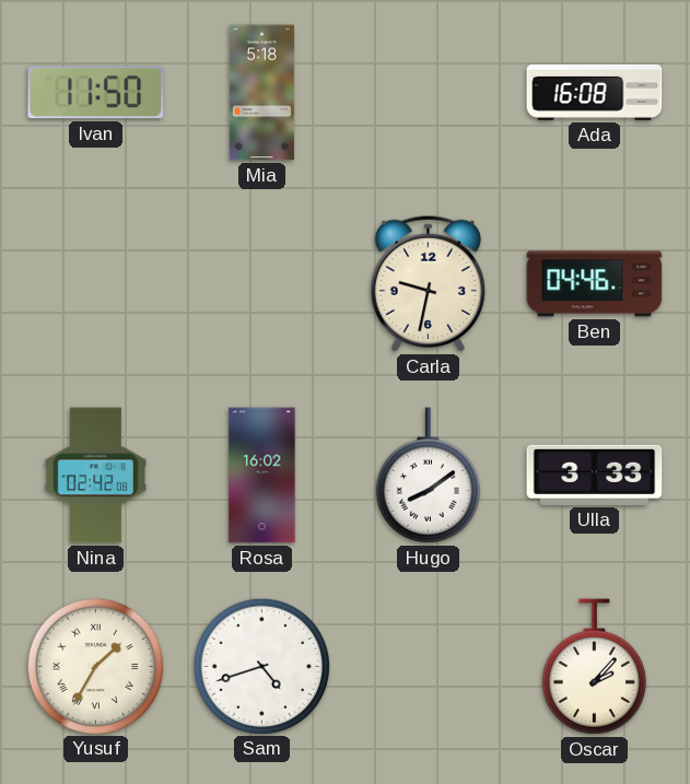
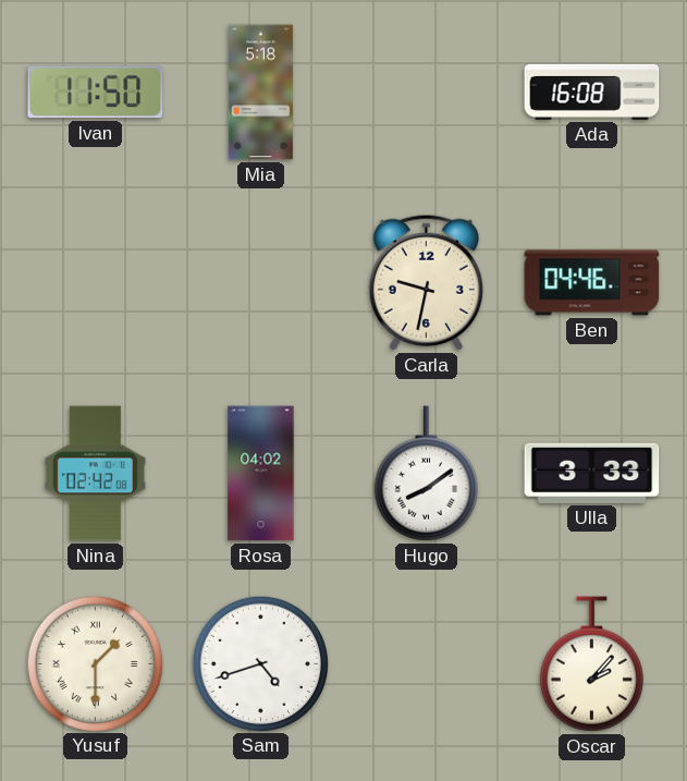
Rosa: 16:02 -> 04:02 (261, 474)
Yusuf: 1:35 -> 1:30 (95, 663)
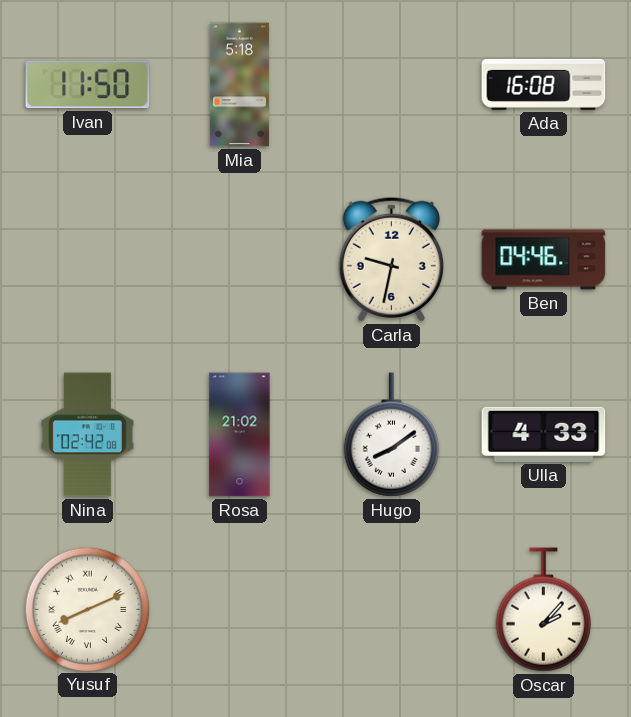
Rosa: 04:02 -> 21:02 (240, 435)
Ulla: 3:33 -> 4:33 (544, 434)
Yusuf: 1:30 -> 8:11 (87, 609)
Sam: 4:42 -> none (260, 663)
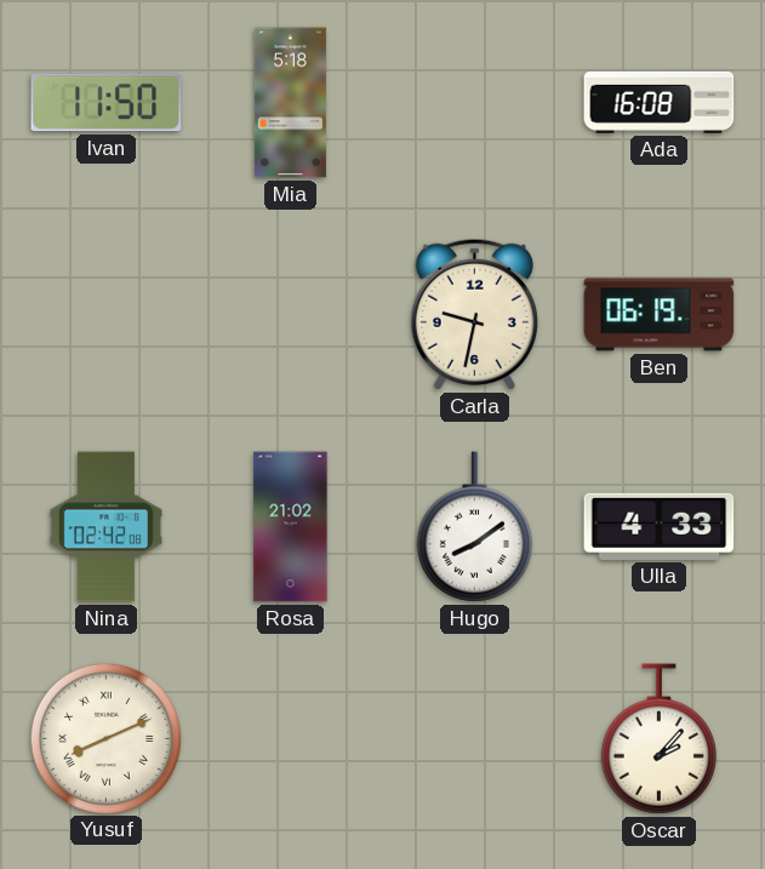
Ben: 04:46 -> 06:19 (660, 315)
